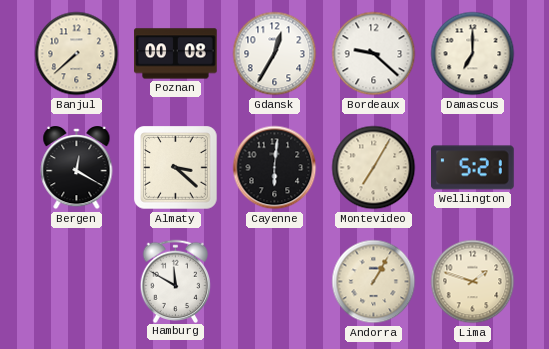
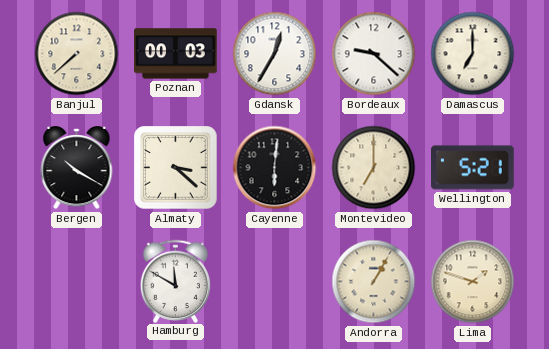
Poznan: 00:08 -> 00:03 (176, 54)
Bergen: 12:20 -> 10:20 (77, 169)
Montevideo: 7:05 -> 7:00 (374, 168)
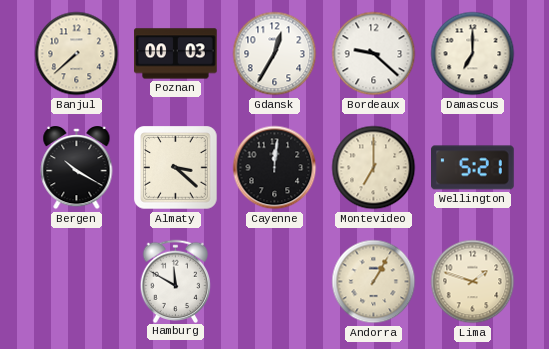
Cayenne: 6:01 -> 12:01 (275, 168)
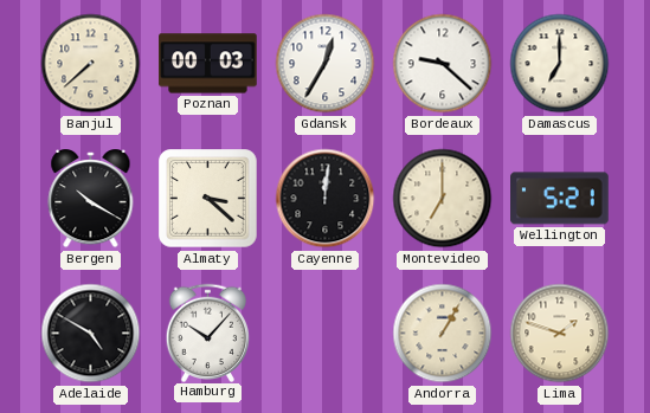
Adelaide: none -> 4:50 (91, 334)
Hamburg: 11:50 -> 10:07 (208, 333)
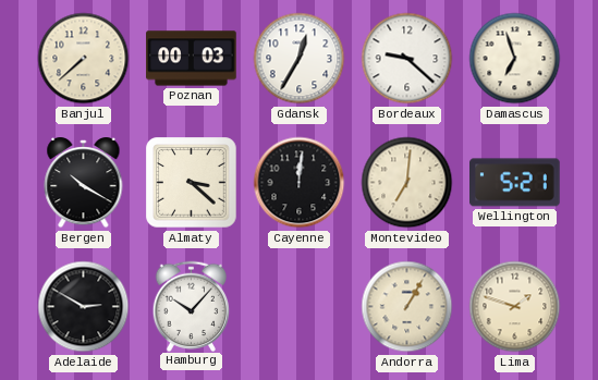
Damascus: 7:00 -> 6:57 (515, 59)
Montevideo: 7:00 -> 7:01 (407, 183)
Adelaide: 4:50 -> 2:50 (84, 307)
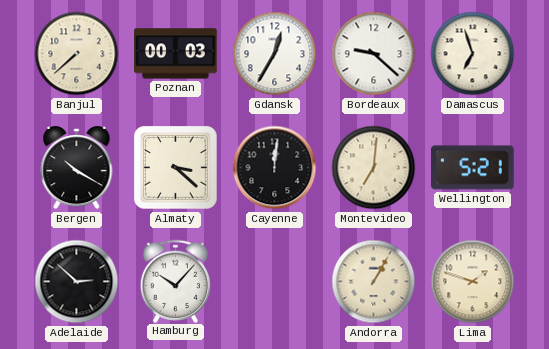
Adelaide: 2:50 -> 2:52 (77, 282)
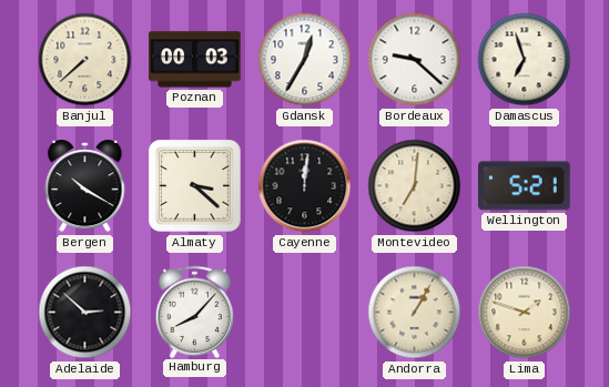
Hamburg: 10:07 -> 8:07 (195, 312)
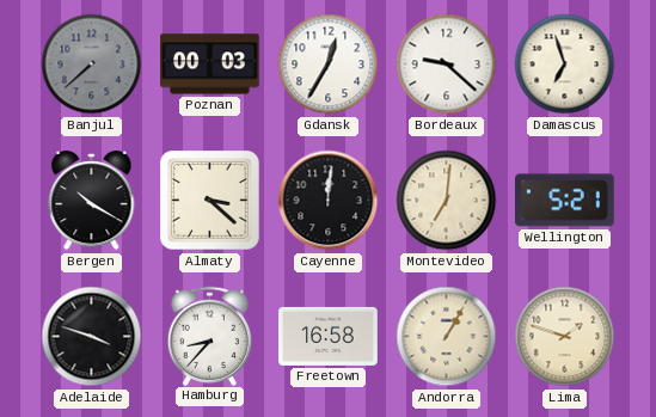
Banjul dial: cream -> grey (92, 65)
Adelaide: 2:52 -> 3:48 (92, 337)
Hamburg: 8:07 -> 8:37 (210, 336)
Freetown: none -> 16:58 (329, 336)
